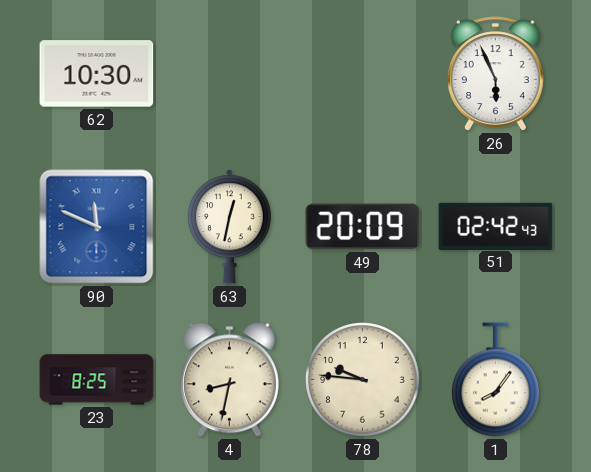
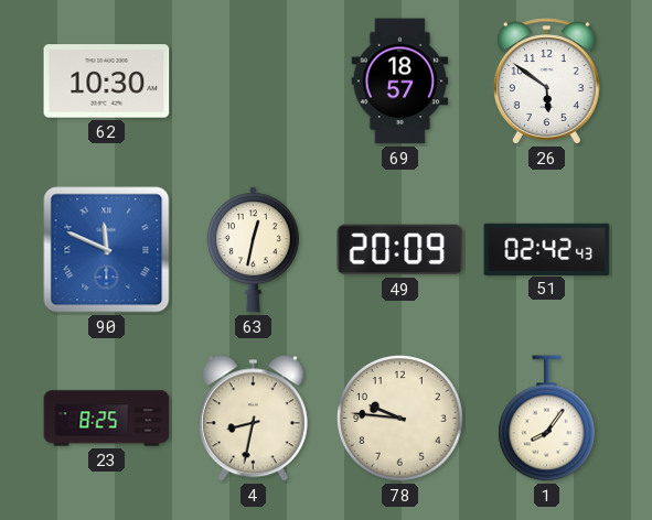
69: none -> 18:57 (400, 82)
26: 5:56 -> 5:51 (546, 82)
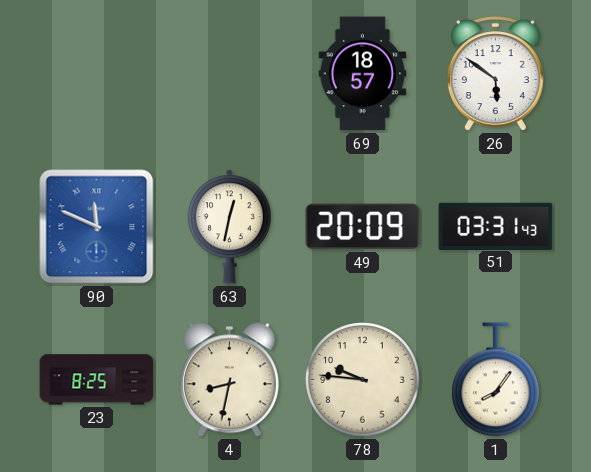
62: 10:30 -> none (107, 82)
51: 02:42 -> 03:31 (496, 226)
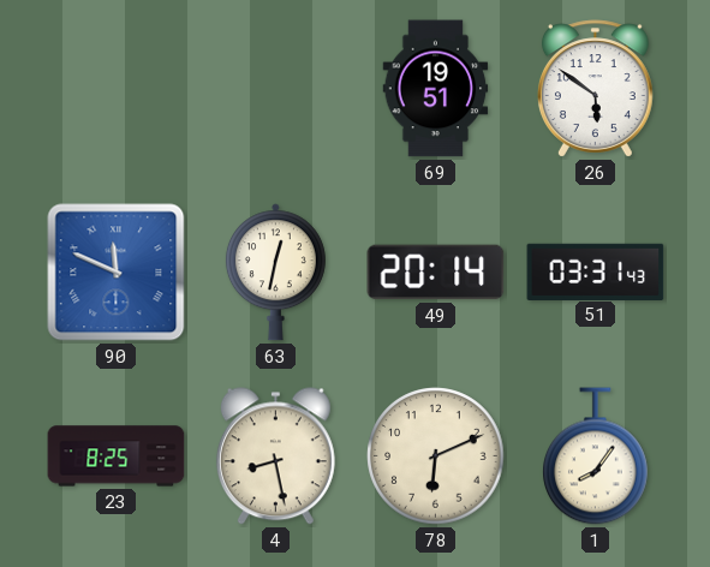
69: 18:57 -> 19:51 (436, 89)
49: 20:09 -> 20:14 (436, 273)
4: 8:32 -> 8:28 (275, 456)
78: 9:46 -> 6:11 (436, 456)
